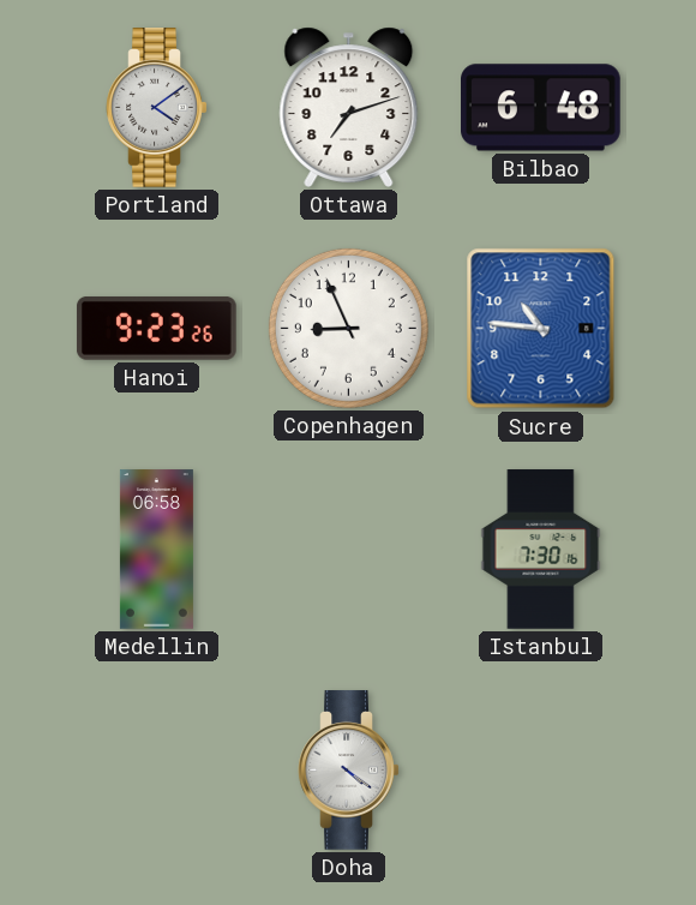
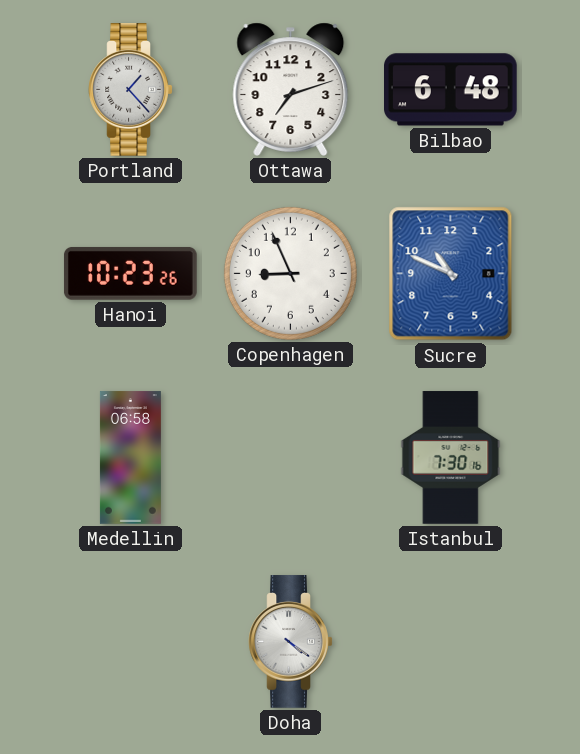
Portland: 4:09 -> 1:23 (131, 90)
Hanoi: 9:23 -> 10:23 (130, 273)
Sucre: 10:46 -> 10:49 (451, 274)
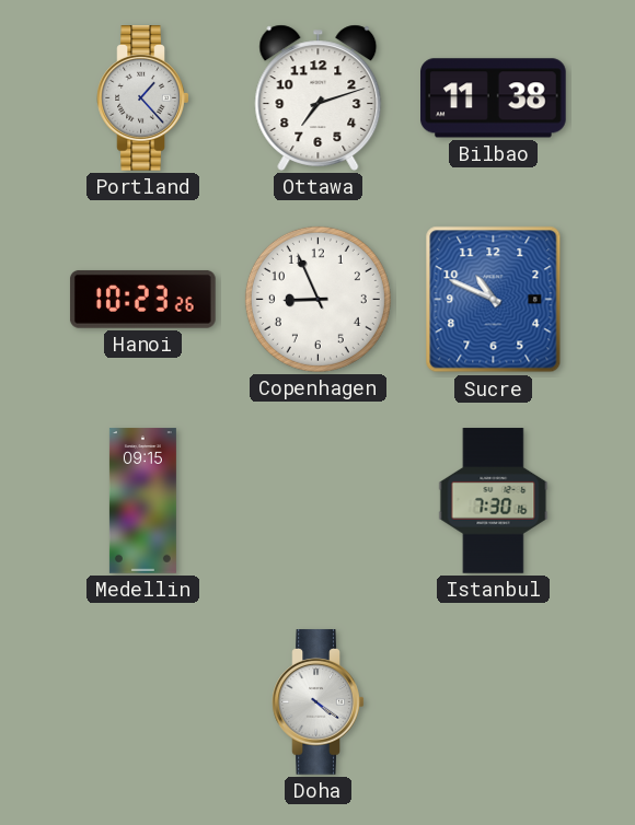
Bilbao: 6:48 -> 11:38 (494, 98)
Medellin: 06:58 -> 09:15 (142, 501)
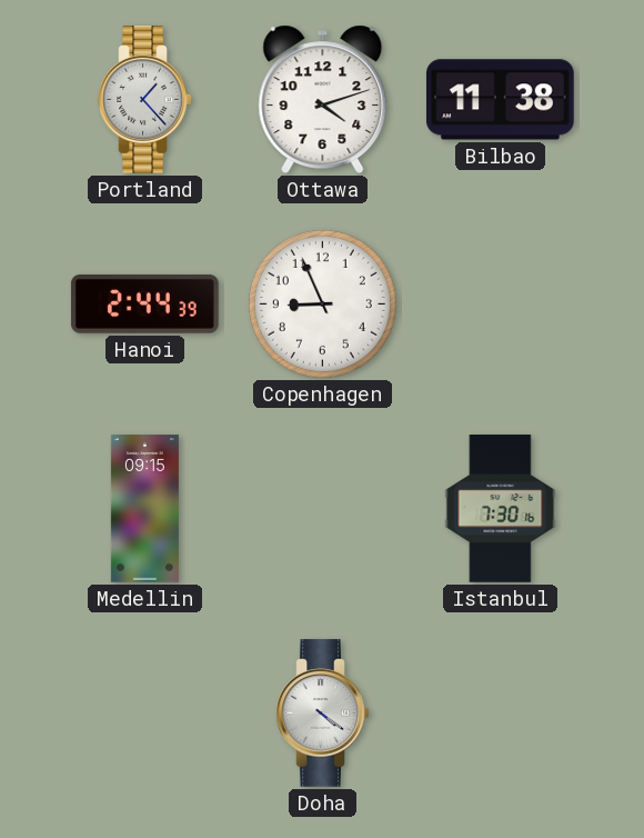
Ottawa: 7:12 -> 4:12 (323, 99)
Hanoi: 10:23 -> 2:44 (144, 303)
Sucre: 10:49 -> none (494, 300)
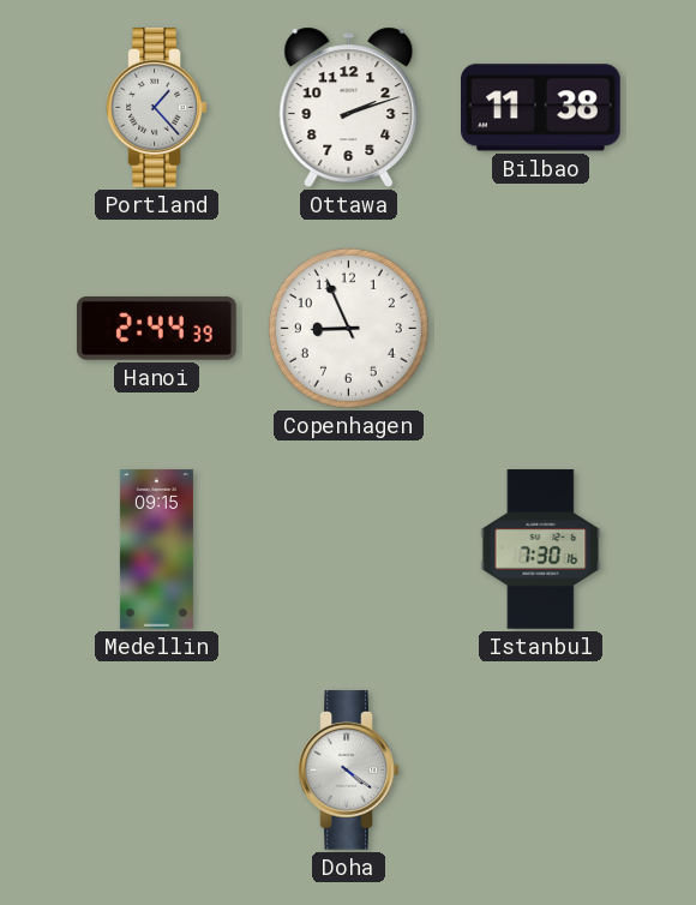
Ottawa: 4:12 -> 2:12 (349, 107)
